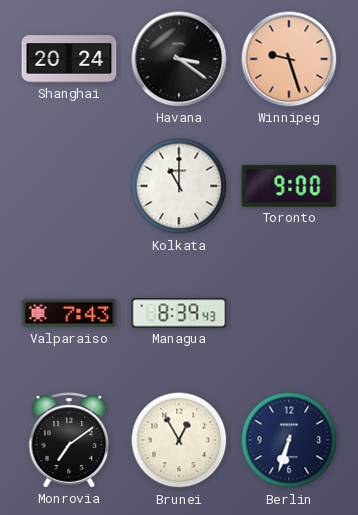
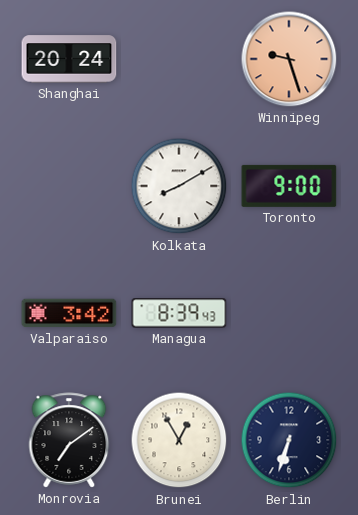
Havana: 3:21 -> none (179, 59)
Kolkata: 11:00 -> 8:10 (179, 186)
Valparaiso: 7:43 -> 3:42 (69, 313)
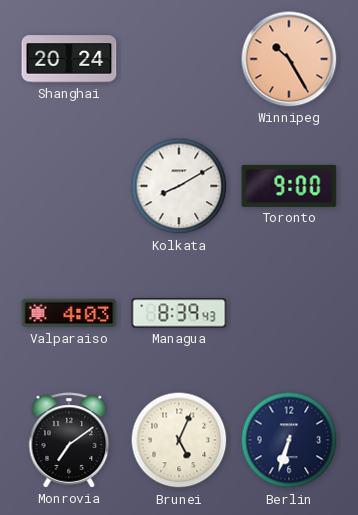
Winnipeg: 9:27 -> 10:25 (289, 59)
Valparaiso: 3:42 -> 4:03 (69, 313)
Brunei: 12:55 -> 5:04 (179, 440)
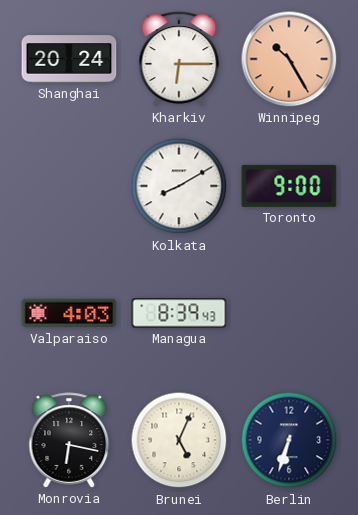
Kharkiv: none -> 6:15 (179, 59)
Monrovia: 7:09 -> 6:17 (69, 440)
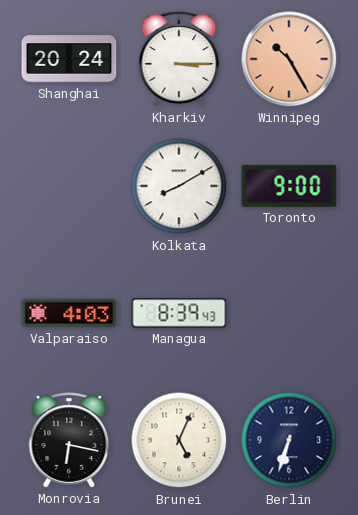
Kharkiv: 6:15 -> 3:15 (179, 59)
